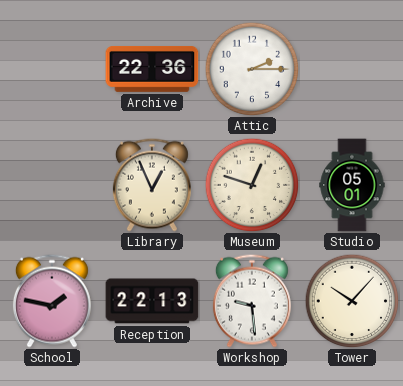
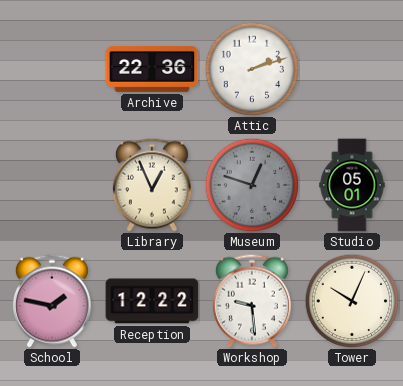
Attic: 2:15 -> 2:12 (252, 69)
Museum dial: cream -> grey (252, 185)
Reception: 22:13 -> 12:22 (152, 301)
Tower: 10:07 -> 10:04 (352, 301)
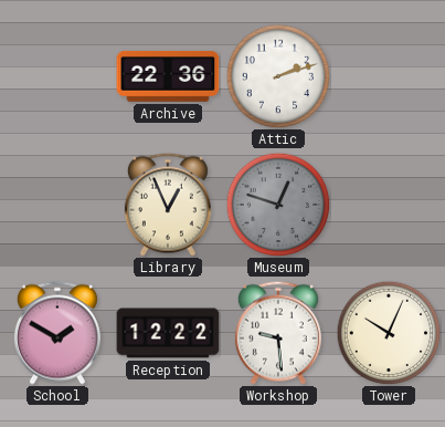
Studio: 05:01 -> none (352, 185)
School: 1:47 -> 1:50 (57, 333)
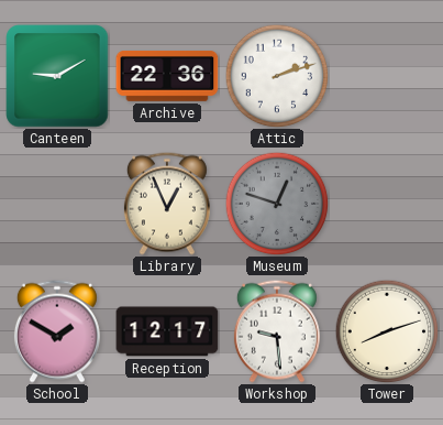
Canteen: none -> 9:10 (57, 76)
Reception: 12:22 -> 12:17 (167, 331)
Tower: 10:04 -> 8:12 (387, 331)
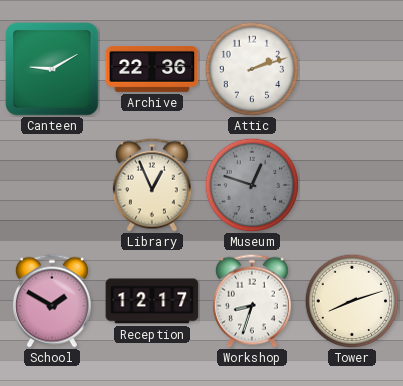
Workshop: 9:29 -> 8:33 (252, 301)
